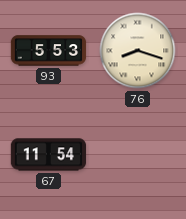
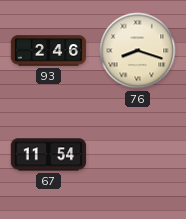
93: 5:53 -> 2:46 (49, 51)
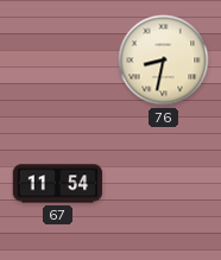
93: 2:46 -> none (49, 51)
76: 8:18 -> 8:32 (164, 61)
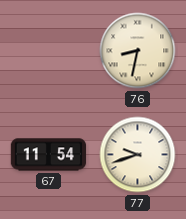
77: none -> 9:42 (138, 155)
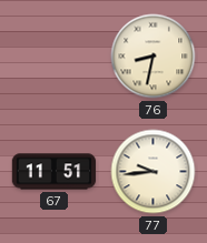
67: 11:54 -> 11:51 (55, 172)
77: 9:42 -> 9:44 (154, 172)
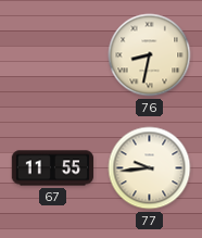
67: 11:51 -> 11:55 (53, 168)
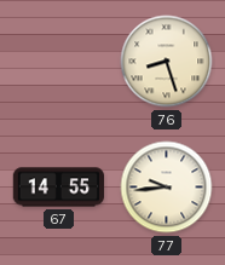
76: 8:32 -> 8:27 (167, 62)
67: 11:55 -> 14:55 (59, 188)
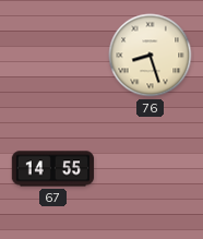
77: 9:44 -> none (167, 188)
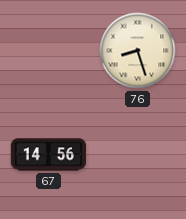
67: 14:55 -> 14:56 (49, 155)
